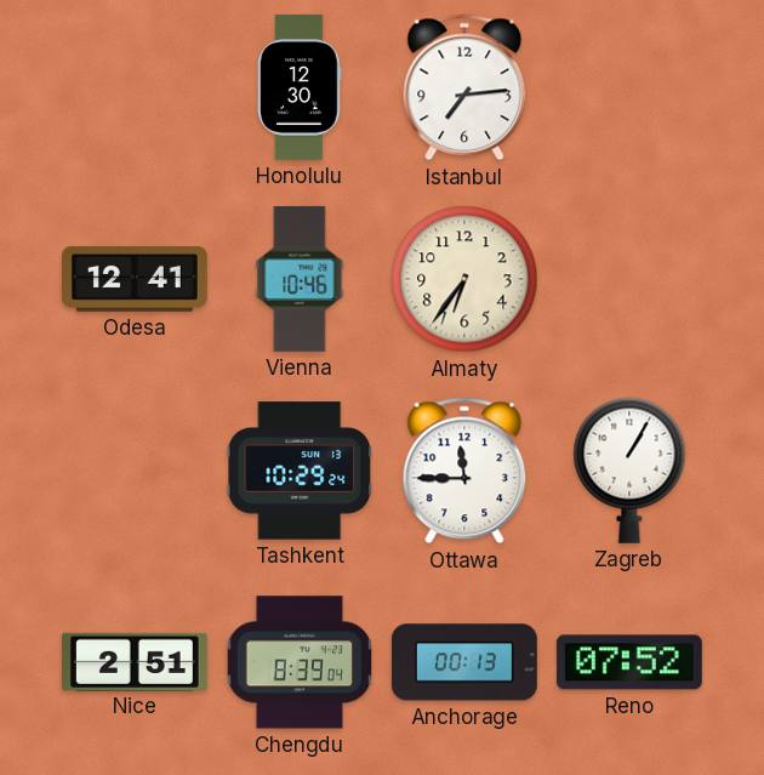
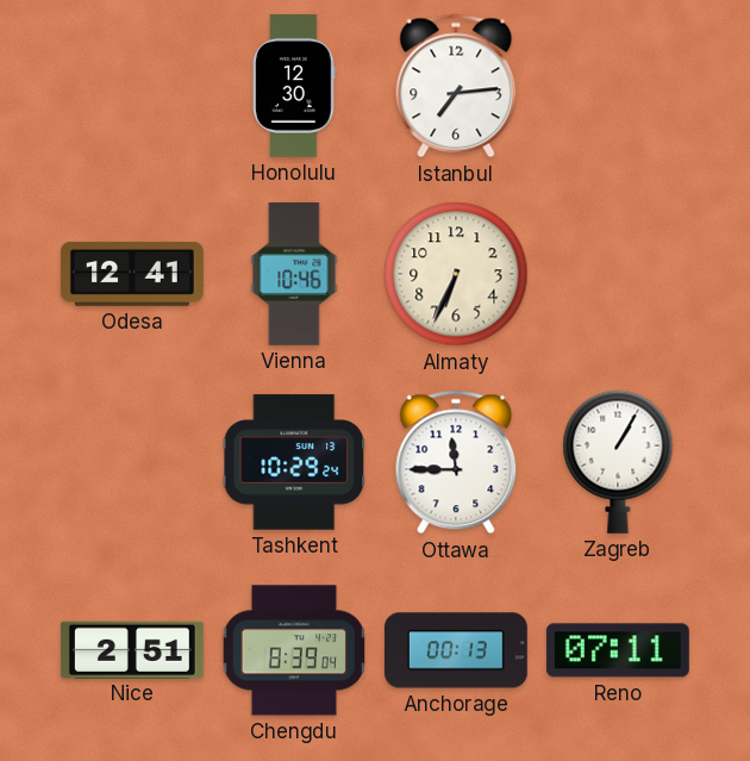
Almaty: 6:36 -> 6:34 (456, 274)
Reno: 07:52 -> 07:11 (618, 650)
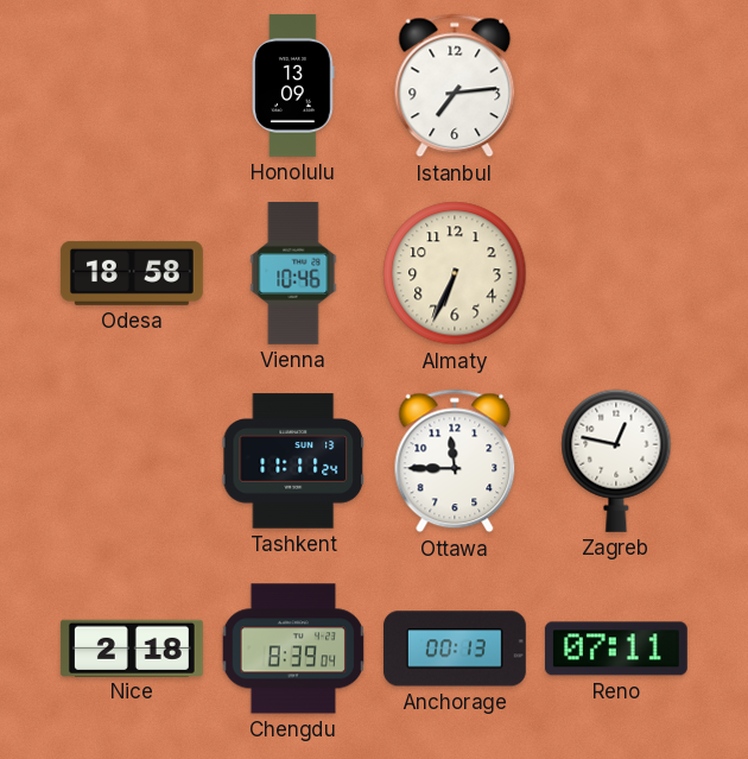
Honolulu: 12:30 -> 13:09 (293, 86)
Odesa: 12:41 -> 18:58 (132, 273)
Tashkent: 10:29 -> 11:11 (293, 461)
Zagreb: 1:05 -> 12:47 (616, 461)
Nice: 2:51 -> 2:18 (132, 647)
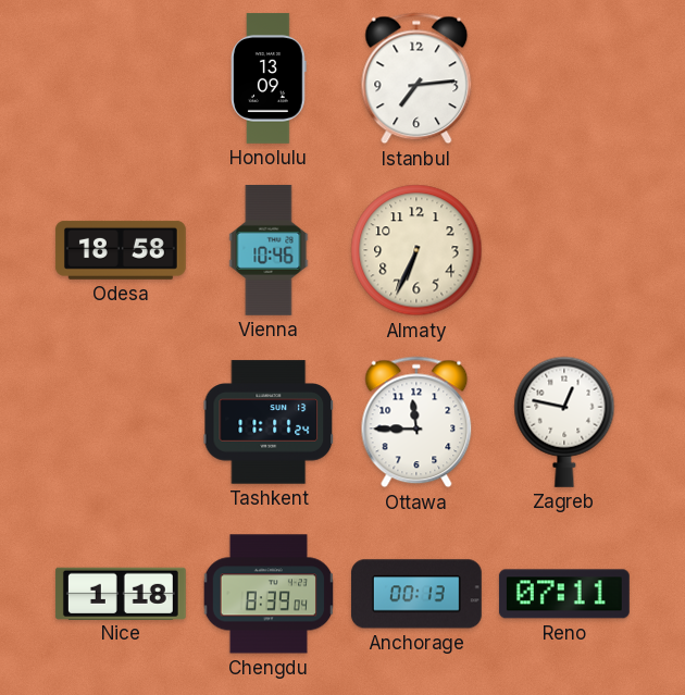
Nice: 2:18 -> 1:18 (121, 593)
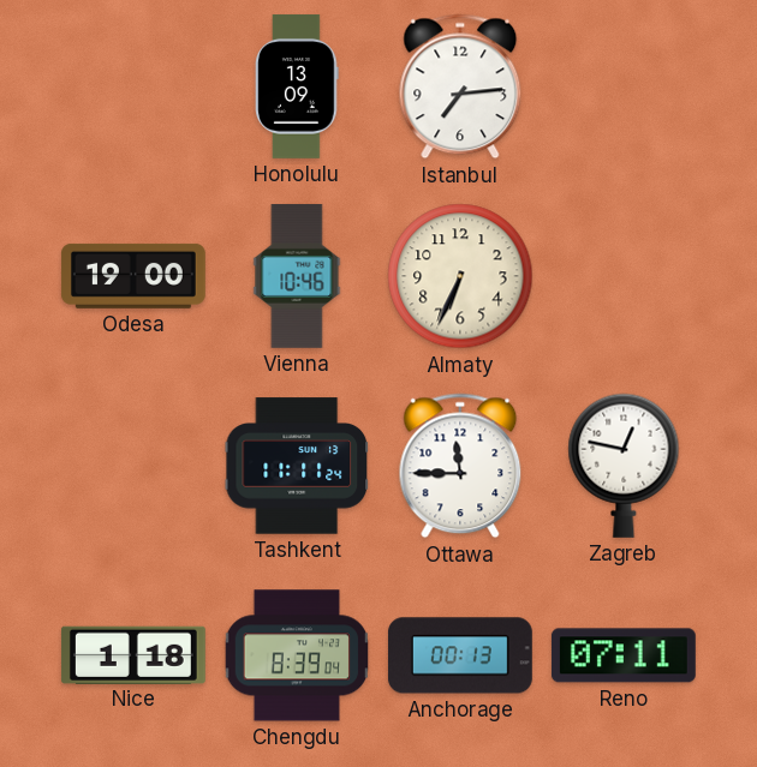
Odesa: 18:58 -> 19:00 (133, 276)
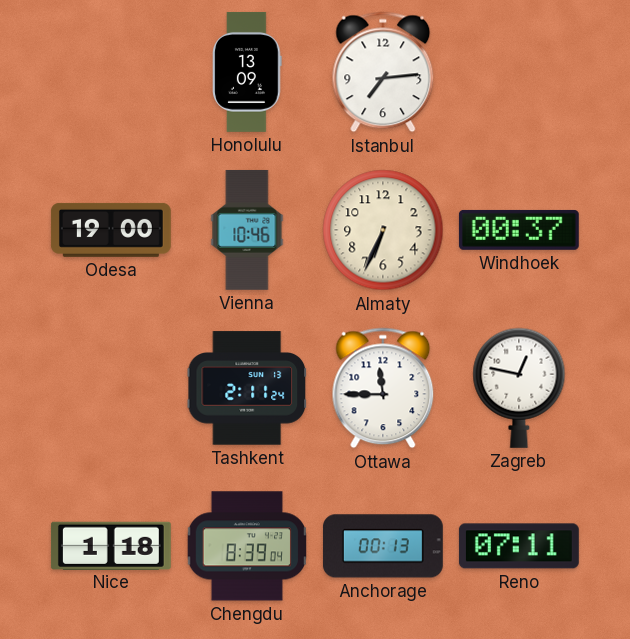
Windhoek: none -> 00:37 (519, 230)
Tashkent: 11:11 -> 2:11 (247, 388)
